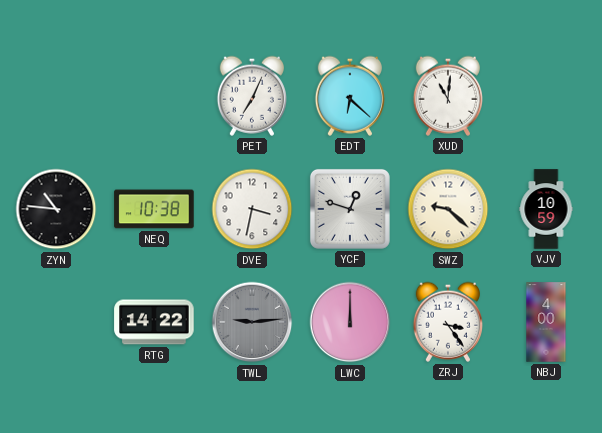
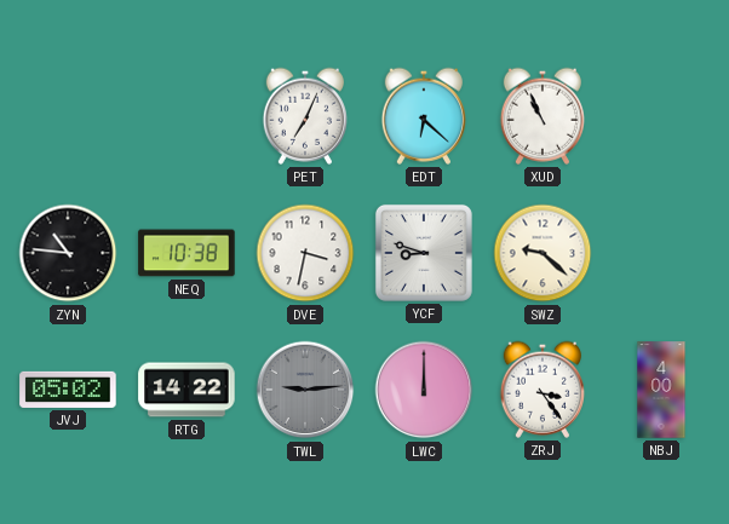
XUD: 11:01 -> 10:56 (541, 116)
YCF: 12:48 -> 8:48 (424, 253)
VJV: 10:59 -> none (546, 209)
JVJ: none -> 05:02 (68, 390)
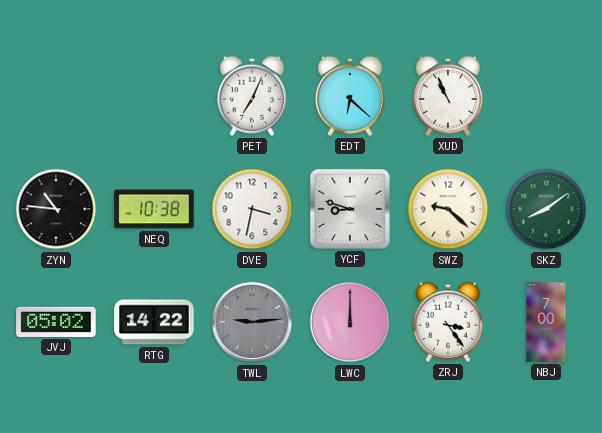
SKZ: none -> 8:09 (546, 209)
NBJ: 4:00 -> 7:00 (546, 322)
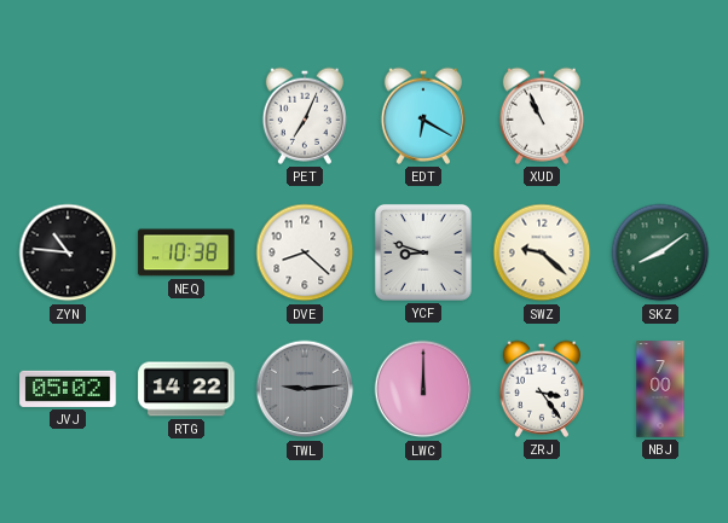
EDT: 6:22 -> 6:20 (422, 116)
DVE: 3:32 -> 8:22 (305, 252)
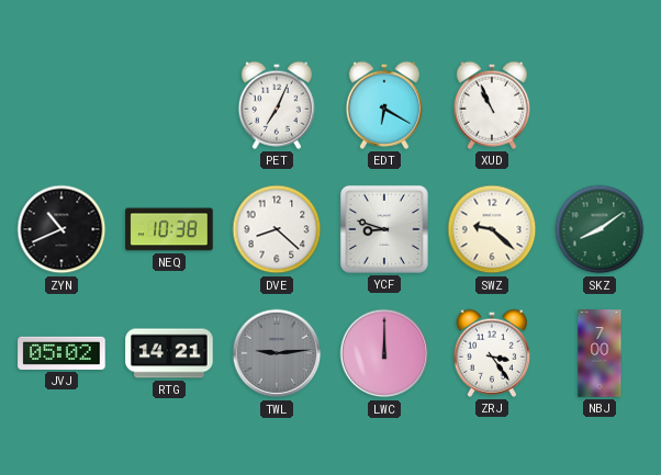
ZYN: 10:46 -> 10:41 (61, 229)
RTG: 14:22 -> 14:21 (169, 353)
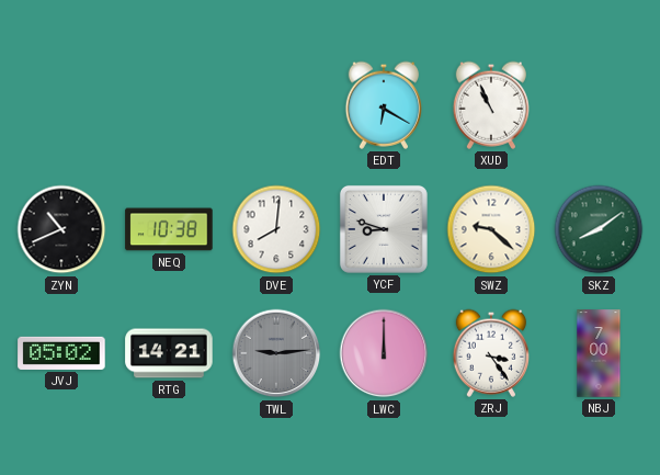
PET: 7:04 -> none (276, 105)
DVE: 8:22 -> 8:01 (276, 229)
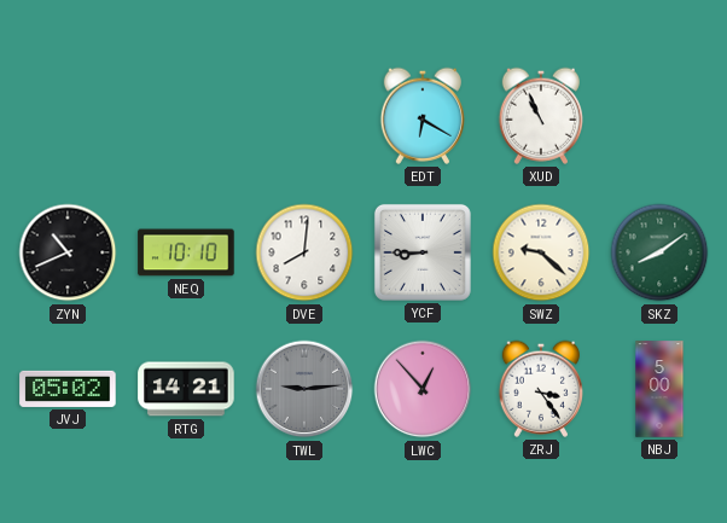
NEQ: 10:38 -> 10:10 (186, 252)
YCF: 8:48 -> 8:45 (423, 252)
LWC: 12:00 -> 12:53 (423, 389)
NBJ: 7:00 -> 5:00 (659, 389)
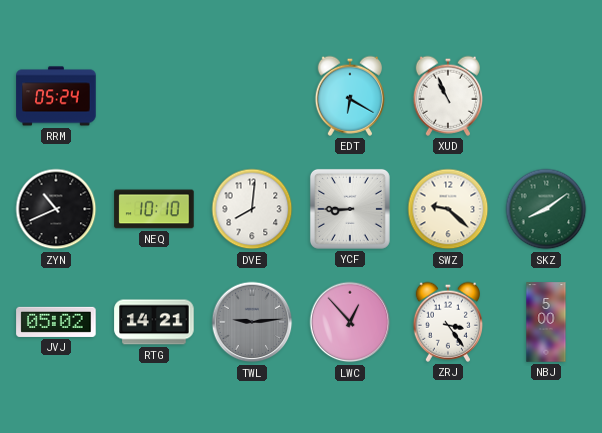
RRM: none -> 05:24 (56, 96)
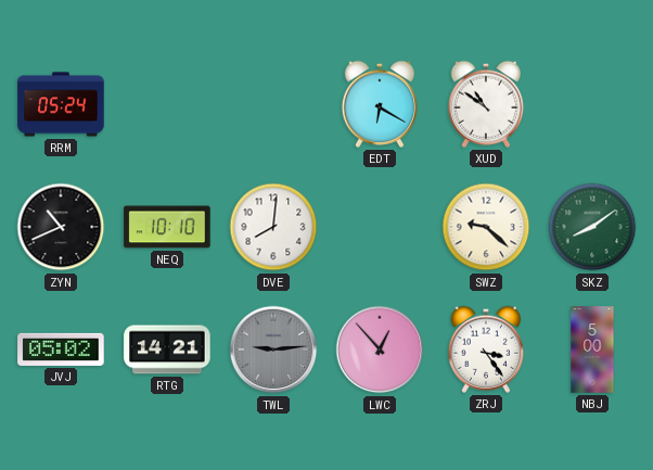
XUD: 10:56 -> 10:51 (485, 104)
YCF: 8:45 -> none (350, 209)
